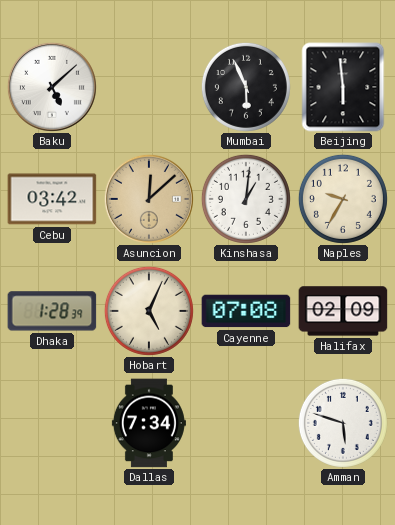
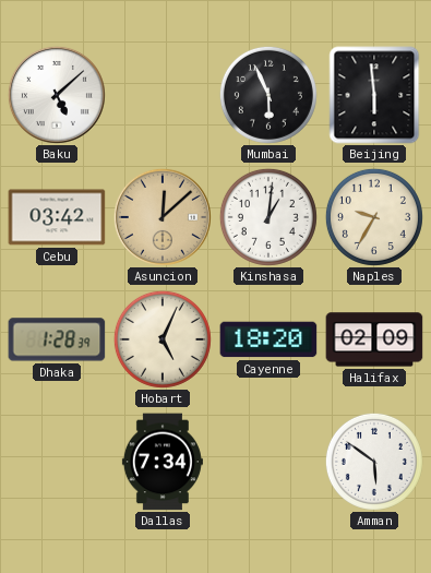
Cayenne: 07:08 -> 18:20 (268, 339)
Amman: 5:48 -> 5:51 (374, 462)
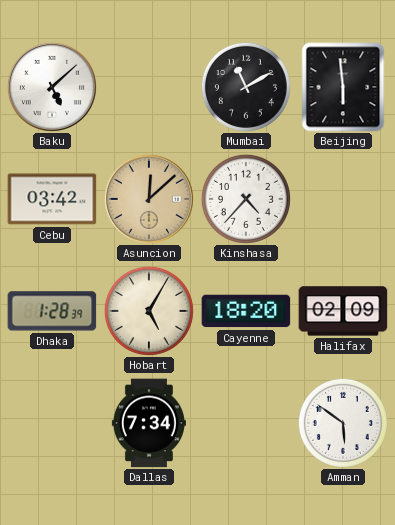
Mumbai: 5:56 -> 11:10 (246, 87)
Kinshasa: 1:01 -> 4:37 (246, 199)
Naples: 9:35 -> none (374, 217)
Hobart: 5:04 -> 5:05 (149, 311)
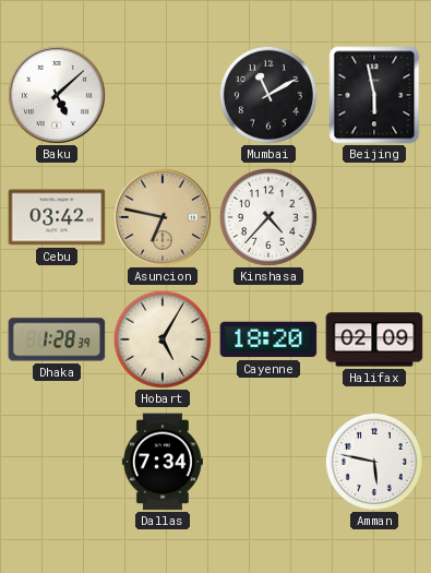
Beijing: 5:59 -> 5:58 (374, 95)
Asuncion: 12:08 -> 6:47 (163, 217)
Amman: 5:51 -> 5:47 (374, 462)
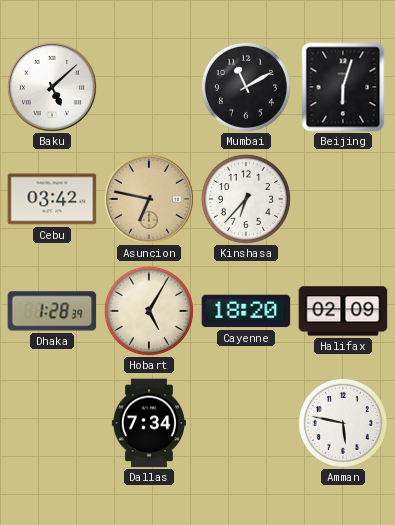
Beijing: 5:58 -> 6:03 (343, 87)
Kinshasa: 4:37 -> 6:37 (246, 199)
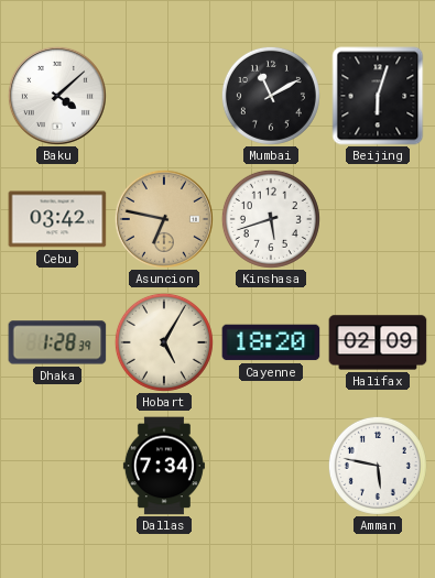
Baku: 5:08 -> 4:08 (57, 96)
Kinshasa: 6:37 -> 5:42 (271, 219)
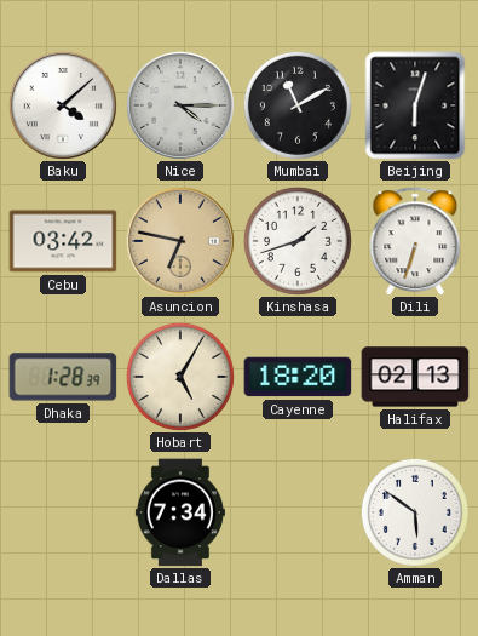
Nice: none -> 4:15 (180, 105)
Kinshasa: 5:42 -> 1:42 (298, 241)
Dili: none -> 6:33 (415, 241)
Halifax: 02:09 -> 02:13 (415, 377)
Amman: 5:47 -> 5:51 (415, 512)
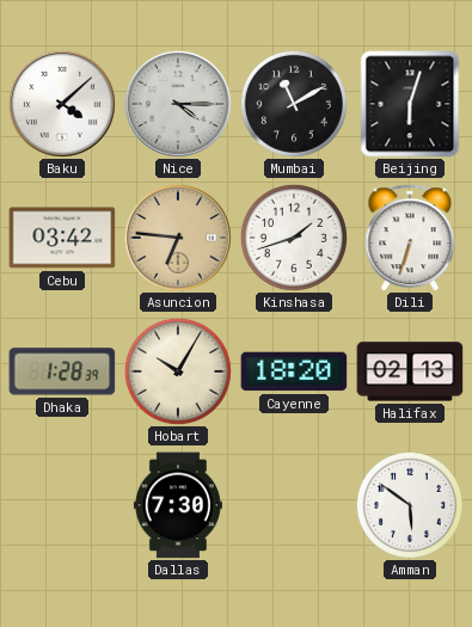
Asuncion: 6:47 -> 6:46 (178, 238)
Hobart: 5:05 -> 10:05 (178, 371)
Dallas: 7:34 -> 7:30 (178, 505)
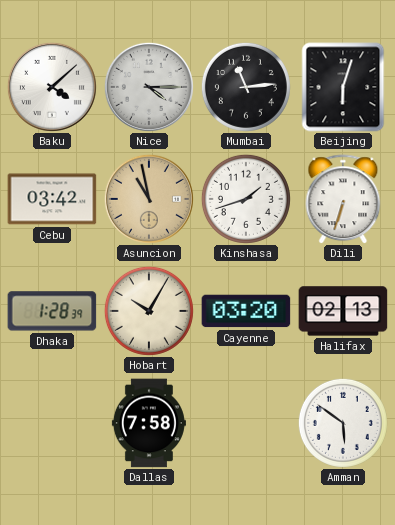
Mumbai: 11:10 -> 11:14 (246, 87)
Asuncion: 6:46 -> 10:58 (149, 199)
Cayenne: 18:20 -> 03:20 (246, 311)
Dallas: 7:30 -> 7:58 (149, 423)
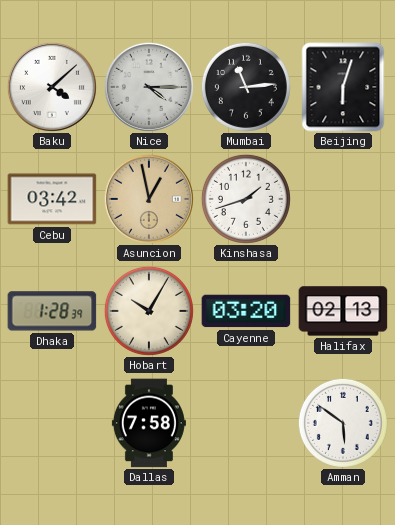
Asuncion: 10:58 -> 12:58 (149, 199)
Dili: 6:33 -> none (343, 199)
